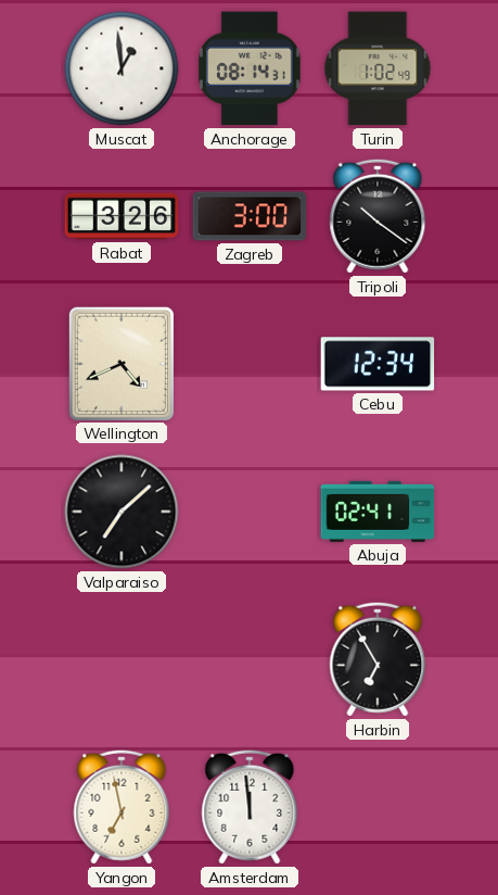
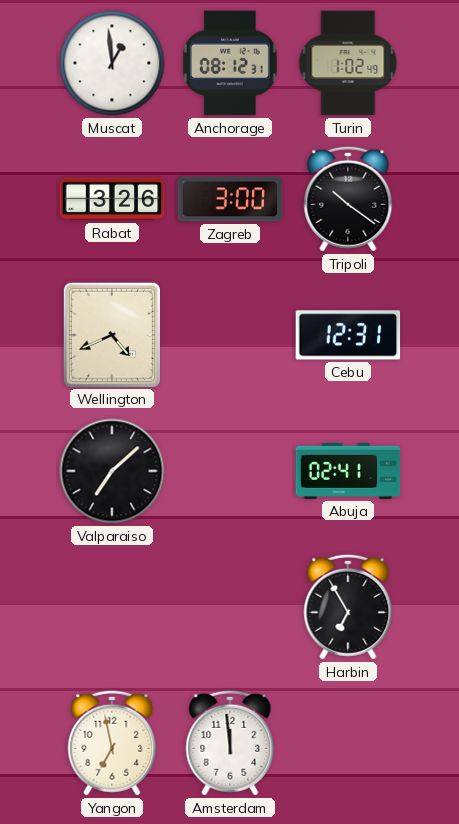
Anchorage: 08:14 -> 08:12 (231, 63)
Cebu: 12:34 -> 12:31 (348, 335)
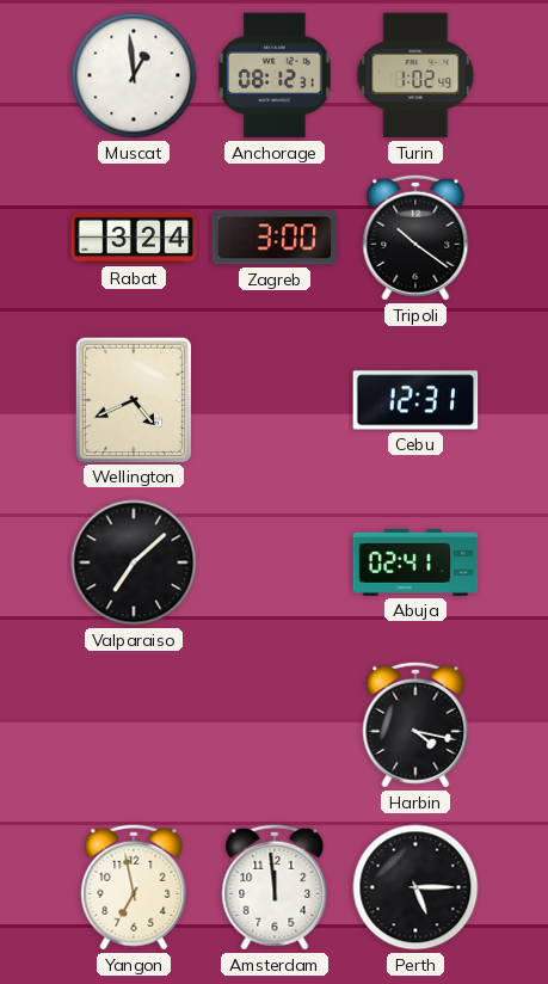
Rabat: 3:26 -> 3:24 (134, 238)
Harbin: 6:55 -> 4:17 (415, 725)
Perth: none -> 5:15 (415, 887)
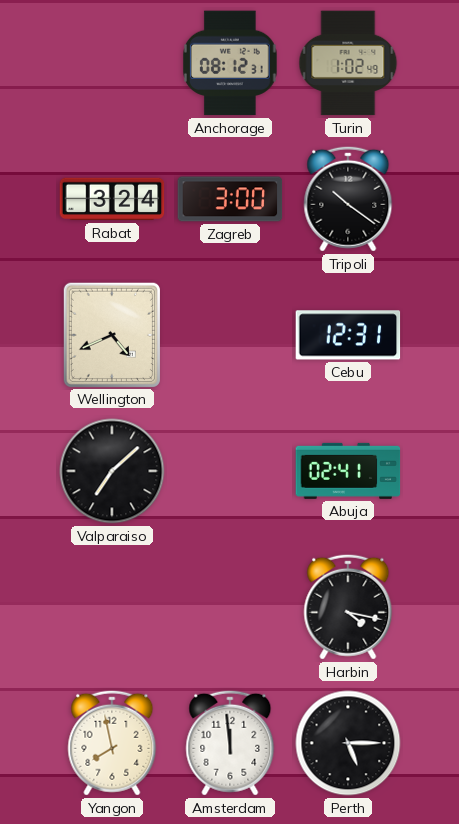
Muscat: 12:59 -> none (134, 75)
Yangon: 6:58 -> 7:58 (112, 743)
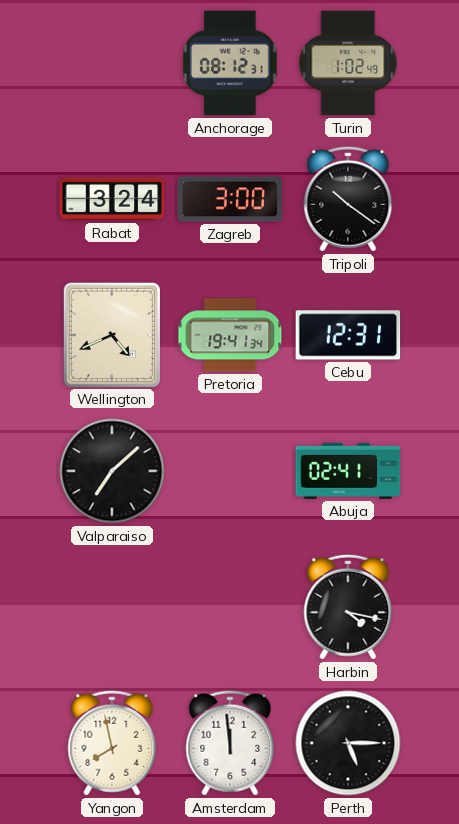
Pretoria: none -> 19:41 (230, 335)
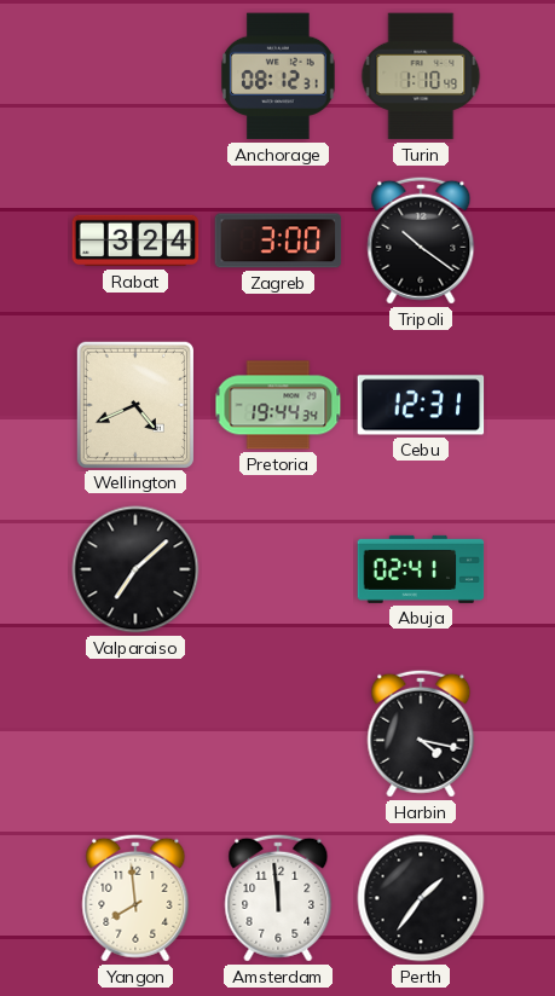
Turin: 1:02 -> 1:10 (421, 76)
Pretoria: 19:41 -> 19:44 (278, 405)
Yangon: 7:58 -> 7:59 (135, 898)
Perth: 5:15 -> 1:36 (421, 898)
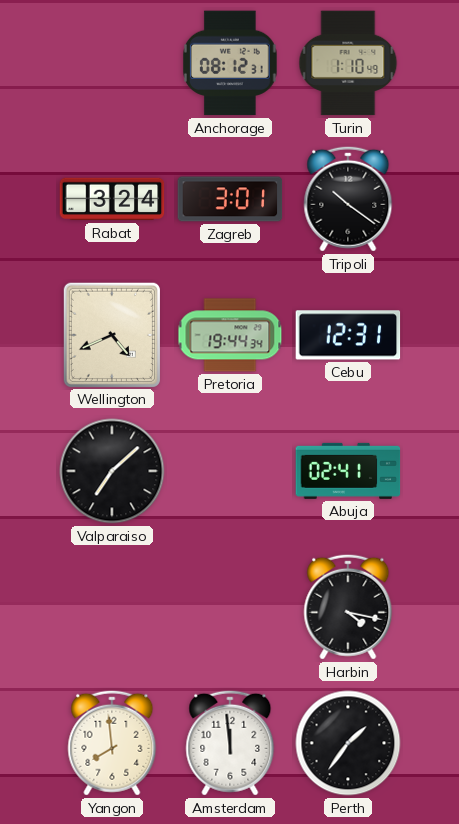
Zagreb: 3:00 -> 3:01 (230, 199)
